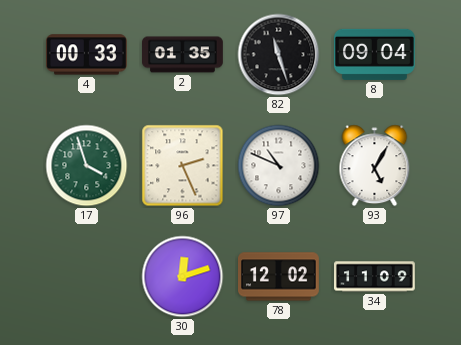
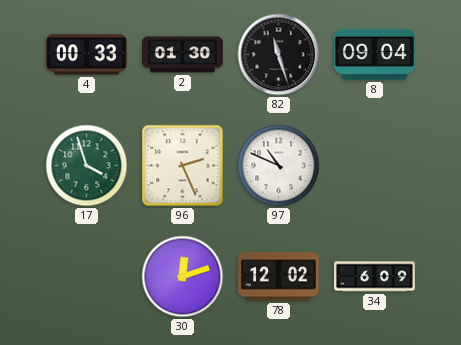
2: 01:35 -> 01:30 (183, 55)
93: 5:05 -> none (375, 166)
34: 11:09 -> 6:09 (375, 277)
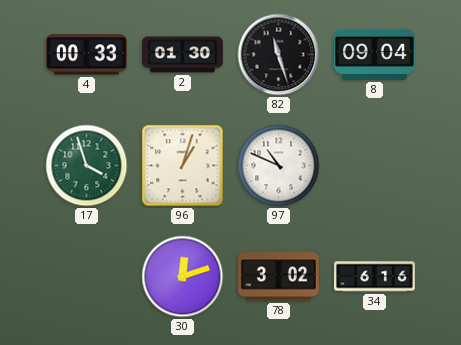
96: 2:26 -> 1:03 (183, 166)
78: 12:02 -> 3:02 (279, 277)
34: 6:09 -> 6:16 (375, 277)
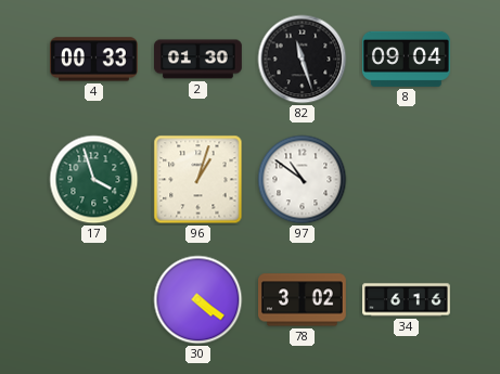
97: 10:49 -> 10:51 (303, 180)
30: 12:12 -> 4:21 (198, 300)
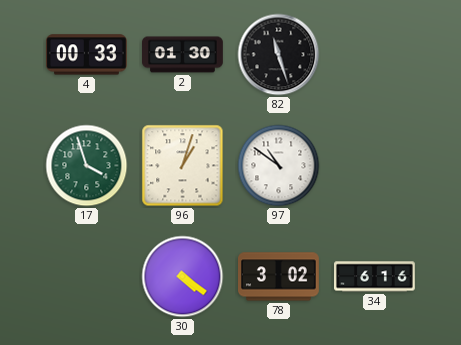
8: 09:04 -> none (406, 59)
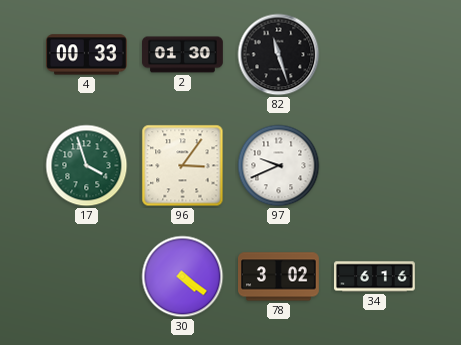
96: 1:03 -> 3:06 (183, 166)
97: 10:51 -> 9:41 (279, 166)
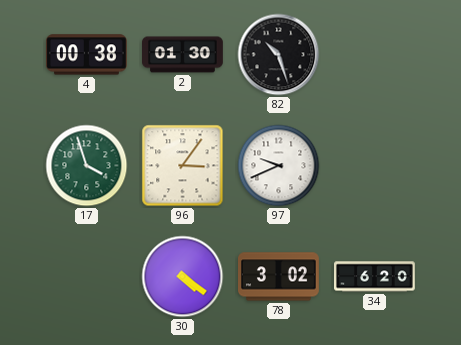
4: 00:33 -> 00:38 (87, 55)
82: 11:27 -> 10:27 (279, 55)
34: 6:16 -> 6:20 (375, 277)
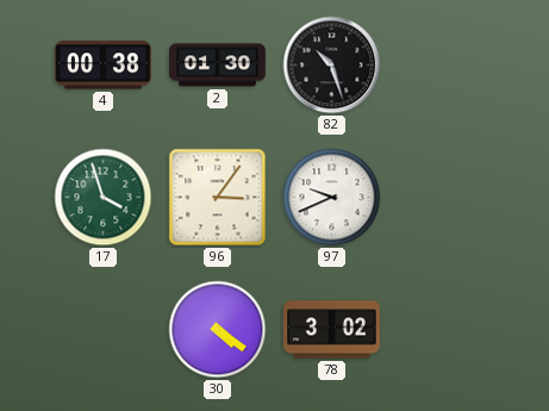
34: 6:20 -> none (375, 277)
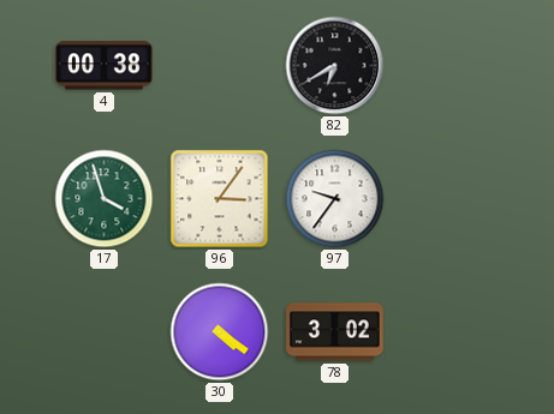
2: 01:30 -> none (218, 66)
82: 10:27 -> 6:40 (335, 66)
97: 9:41 -> 9:36 (335, 199)
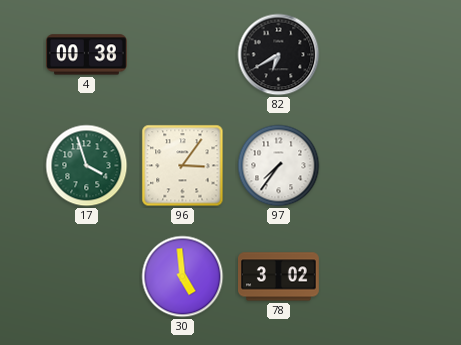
97: 9:36 -> 7:36 (279, 166)
30: 4:21 -> 4:59 (183, 277)
